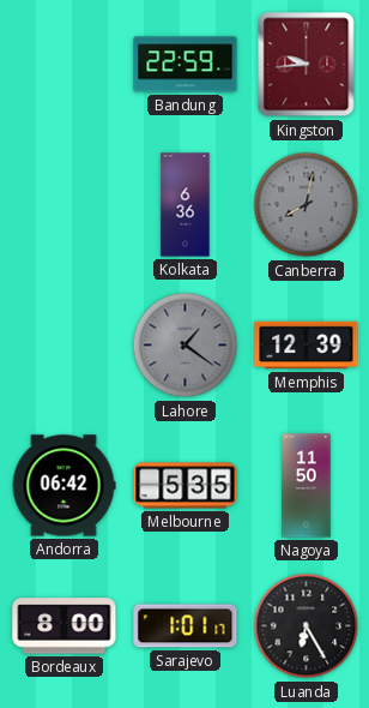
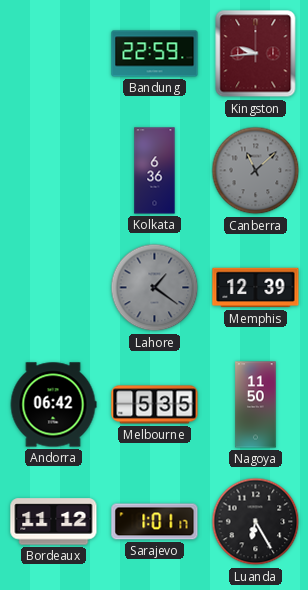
Canberra: 8:02 -> 11:08 (256, 171)
Bordeaux: 8:00 -> 11:12 (54, 522)
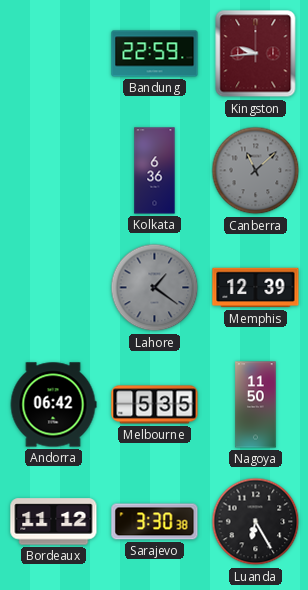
Sarajevo: 1:01 -> 3:30 (155, 522)
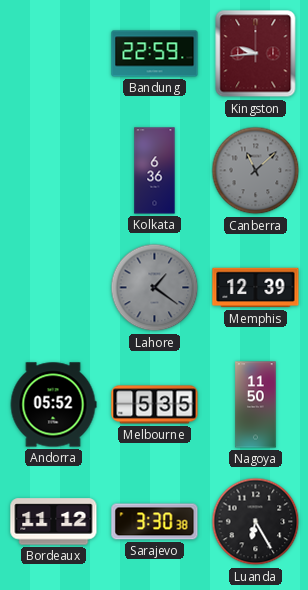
Andorra: 06:42 -> 05:52 (53, 405)
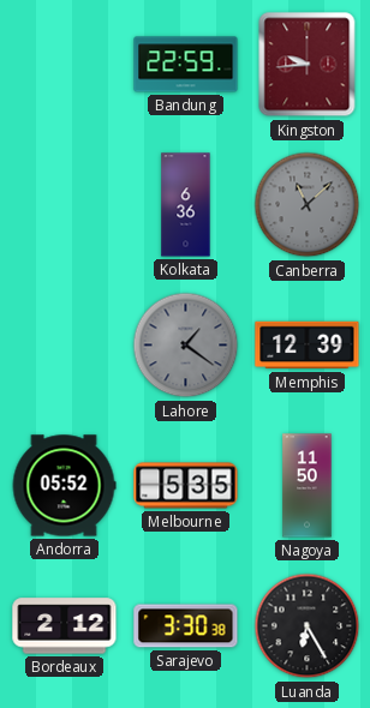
Bordeaux: 11:12 -> 2:12 (65, 626)
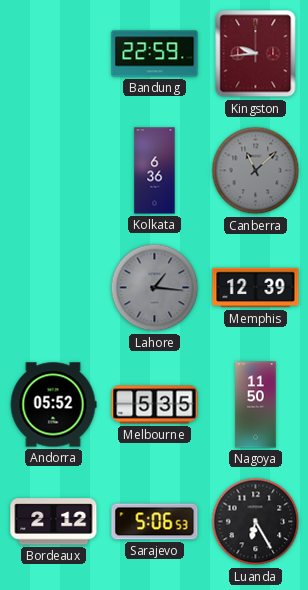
Lahore: 1:21 -> 1:16 (155, 288)
Sarajevo: 3:30 -> 5:06 (155, 522)
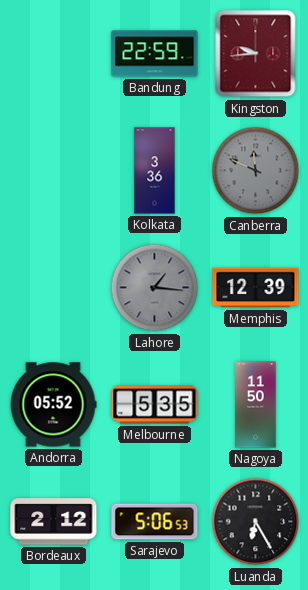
Kolkata: 6:36 -> 3:36 (155, 171)
Canberra: 11:08 -> 11:49 (256, 171)
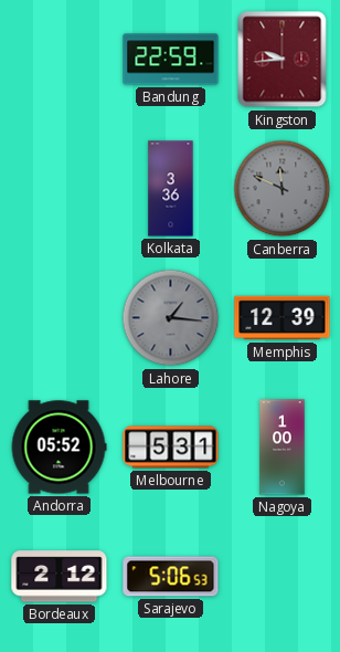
Melbourne: 5:35 -> 5:31 (171, 448)
Nagoya: 11:50 -> 1:00 (283, 448)
Luanda: 6:25 -> none (256, 522)
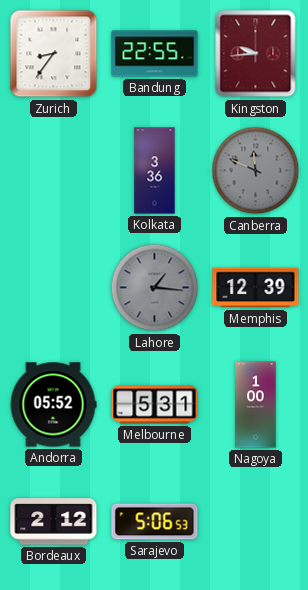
Zurich: none -> 8:36 (54, 54)
Bandung: 22:59 -> 22:55 (155, 54)
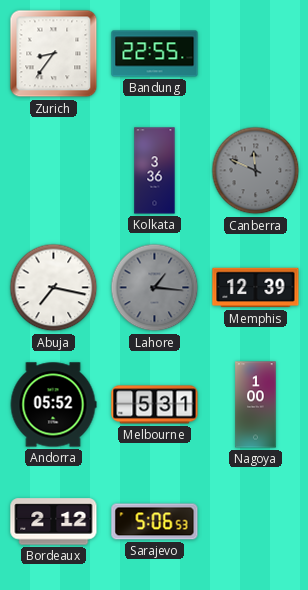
Kingston: 9:44 -> none (256, 54)
Abuja: none -> 7:17 (54, 288)
